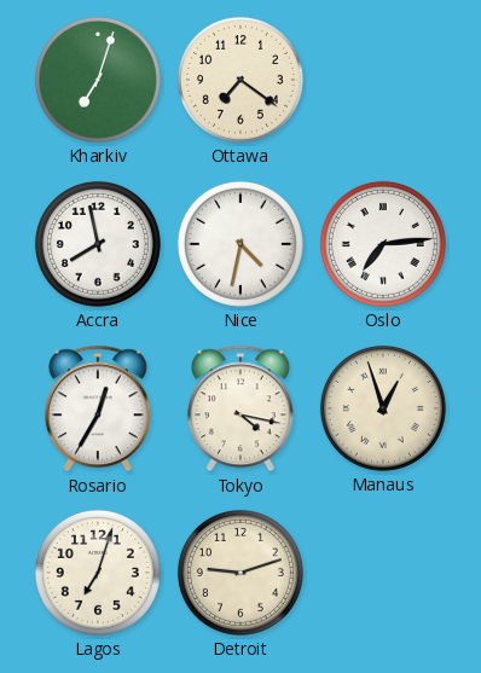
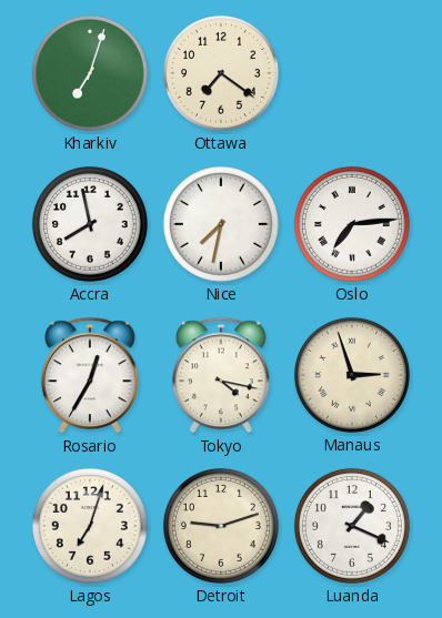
Nice: 4:32 -> 7:32 (221, 224)
Manaus: 12:57 -> 2:57 (352, 375)
Luanda: none -> 1:19 (352, 526)
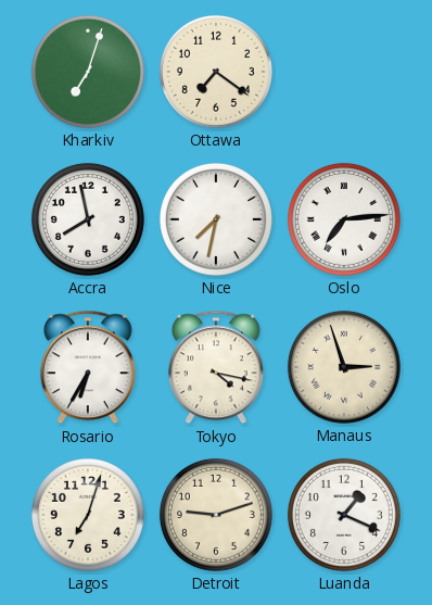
Rosario: 12:35 -> 6:35 (88, 367)
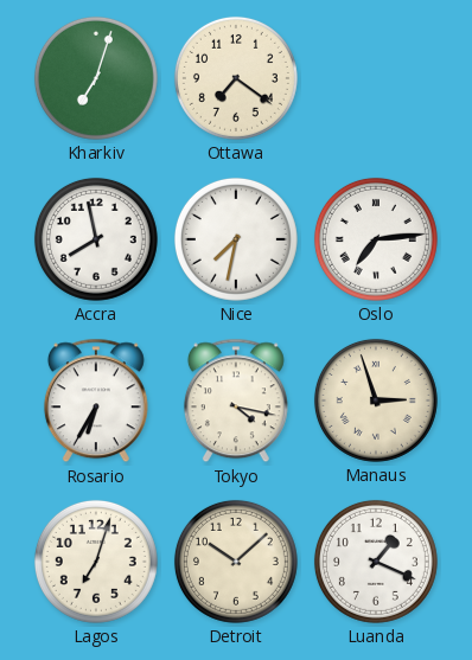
Detroit: 9:12 -> 10:08 (236, 562)
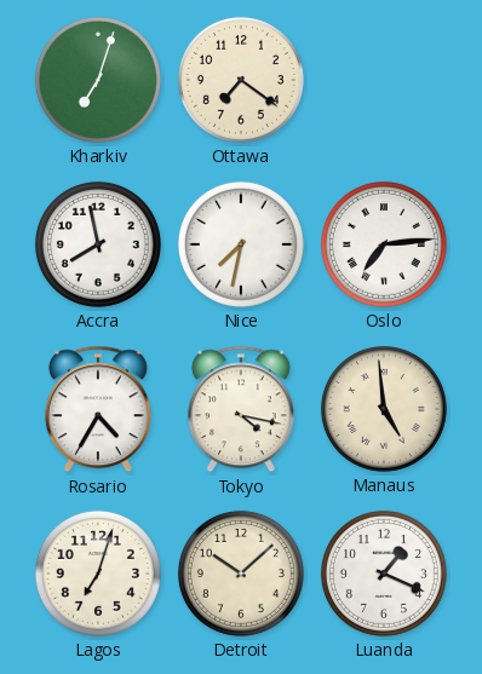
Rosario: 6:35 -> 4:35 (98, 409)
Manaus: 2:57 -> 4:59 (384, 409)
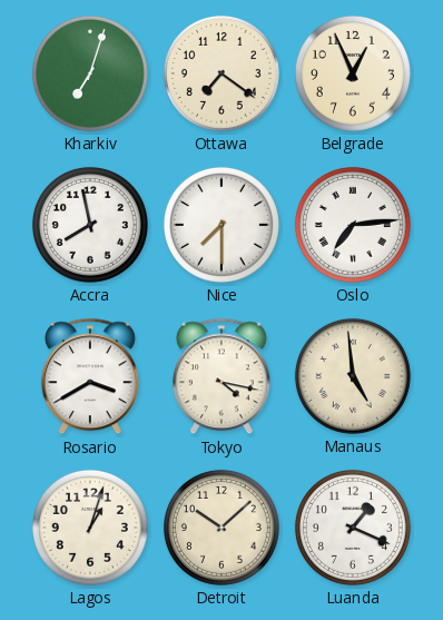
Belgrade: none -> 12:56 (353, 73)
Nice: 7:32 -> 7:30 (221, 225)
Rosario: 4:35 -> 3:40 (90, 376)
Lagos: 7:03 -> 1:03 (90, 528)
